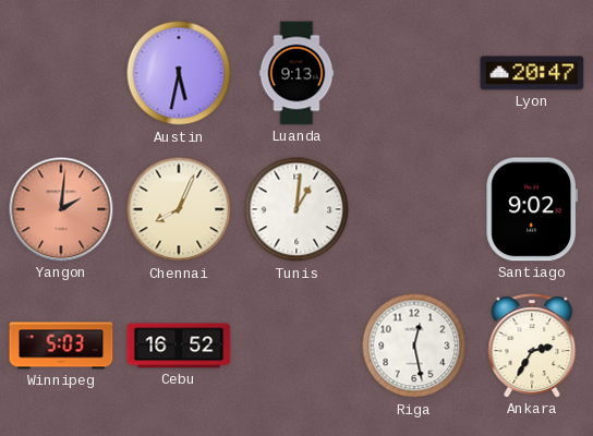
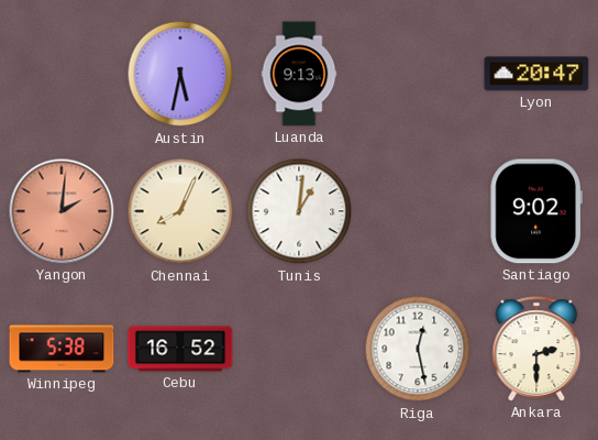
Winnipeg: 5:03 -> 5:38 (62, 349)
Ankara: 2:35 -> 2:30 (536, 349)
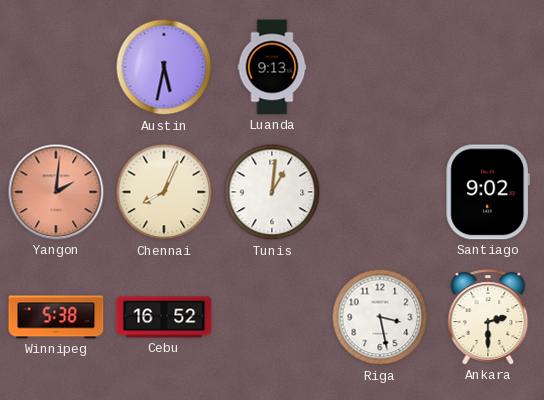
Lyon: 20:47 -> none (536, 74)
Riga: 12:28 -> 3:28 (380, 317)
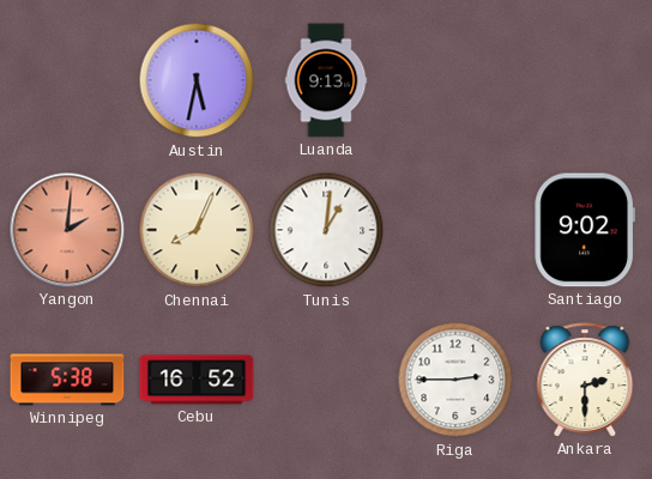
Riga: 3:28 -> 2:45 (455, 380)
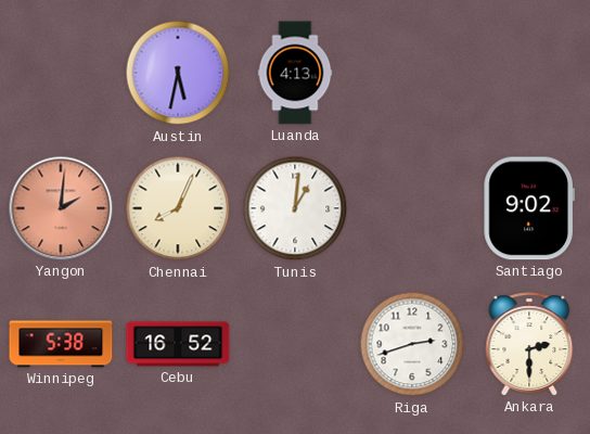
Luanda: 9:13 -> 4:13 (295, 73)
Riga: 2:45 -> 2:42 (412, 344)
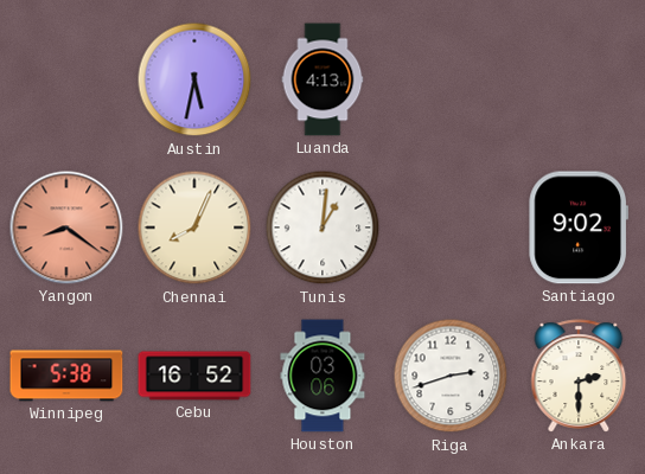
Yangon: 2:01 -> 8:21 (66, 228)
Houston: none -> 03:06 (322, 376)
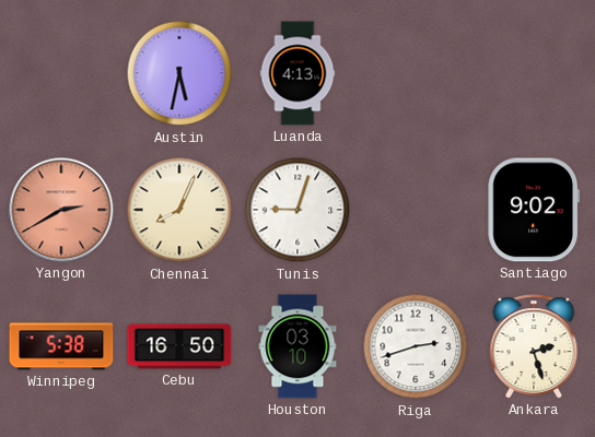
Yangon: 8:21 -> 2:40 (61, 210)
Tunis: 1:01 -> 9:03 (297, 210)
Cebu: 16:52 -> 16:50 (179, 346)
Houston: 03:06 -> 03:10 (297, 346)
Ankara: 2:30 -> 2:27 (534, 346)
